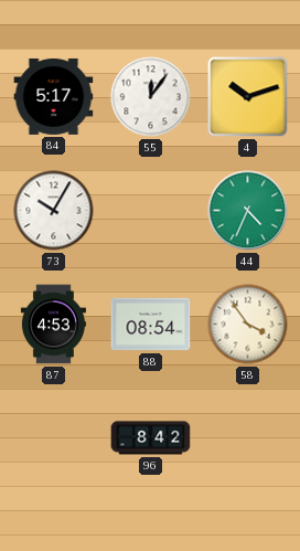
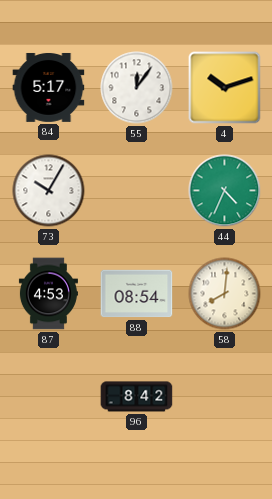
58: 3:54 -> 8:01 (225, 294)
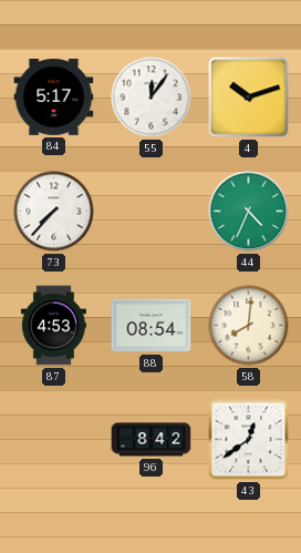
73: 10:05 -> 7:37 (54, 212)
43: none -> 12:39 (249, 440)
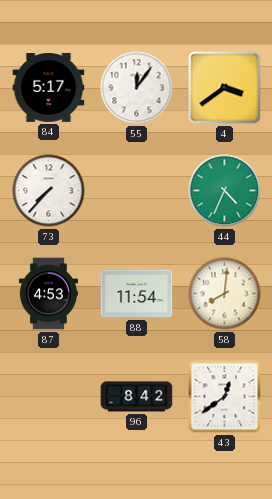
4: 10:12 -> 3:39 (225, 88)
88: 08:54 -> 11:54 (137, 294)
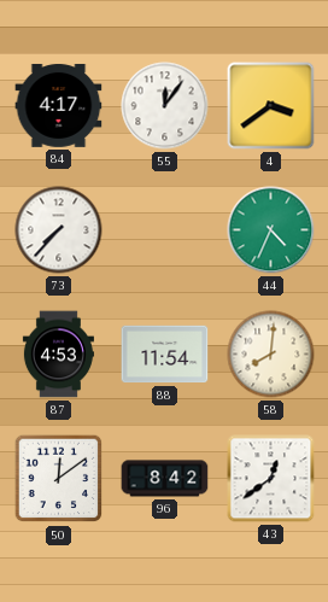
84: 5:17 -> 4:17 (59, 106)
50: none -> 12:09 (59, 479)
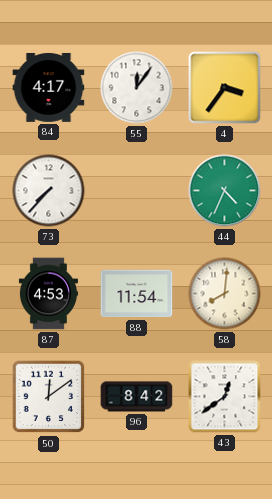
4: 3:39 -> 3:36 (225, 88)
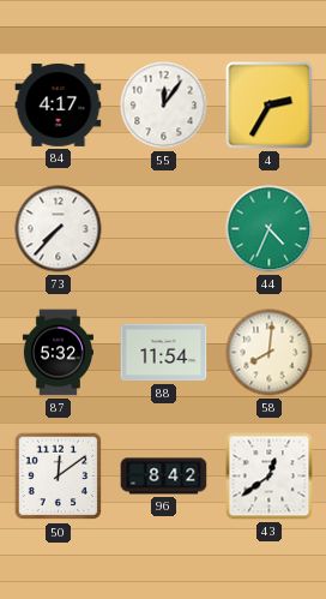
4: 3:36 -> 2:35 (270, 106)
87: 4:53 -> 5:32 (58, 353)
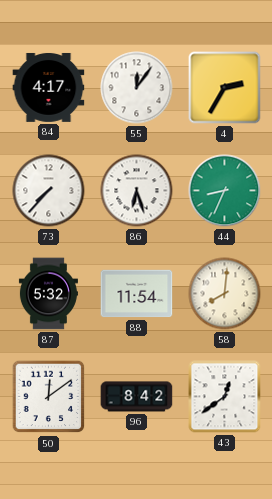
86: none -> 6:27 (137, 191)
44: 4:34 -> 8:34 (225, 191)
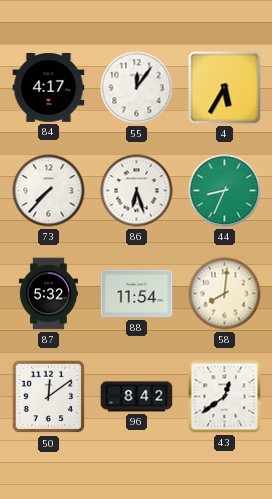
4: 2:35 -> 5:35 (225, 88)
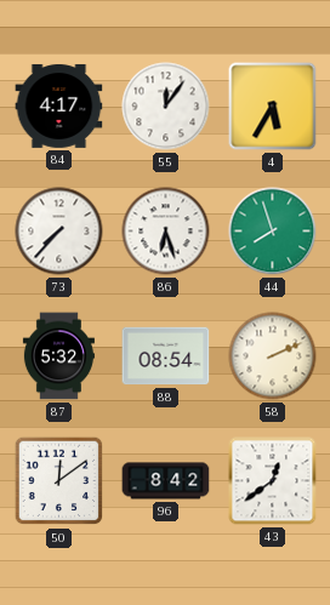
44: 8:34 -> 7:57 (273, 232)
88: 11:54 -> 08:54 (166, 356)
58: 8:01 -> 2:11 (273, 356)
